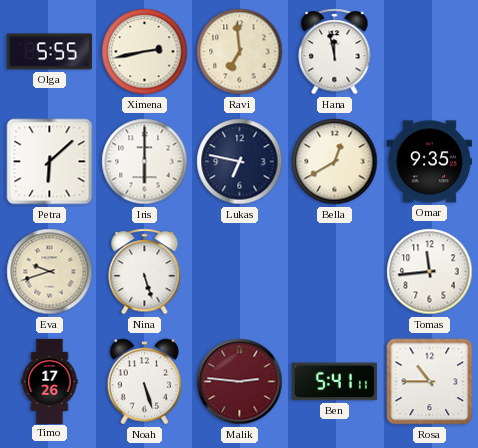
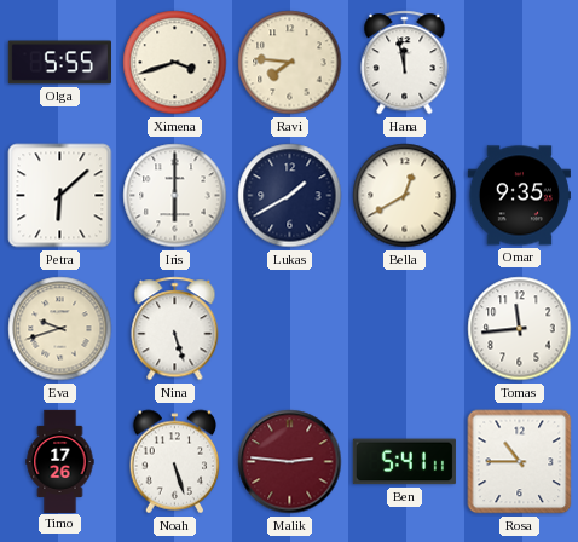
Ximena: 2:43 -> 3:42 (175, 63)
Ravi: 6:59 -> 7:46 (290, 63)
Lukas: 6:47 -> 1:40 (290, 196)
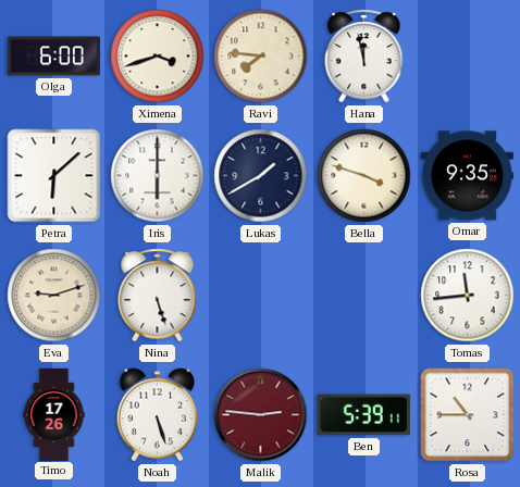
Olga: 5:55 -> 6:00 (53, 57)
Bella: 12:40 -> 3:48 (364, 176)
Eva: 9:42 -> 9:12 (54, 296)
Ben: 5:41 -> 5:39 (363, 415)
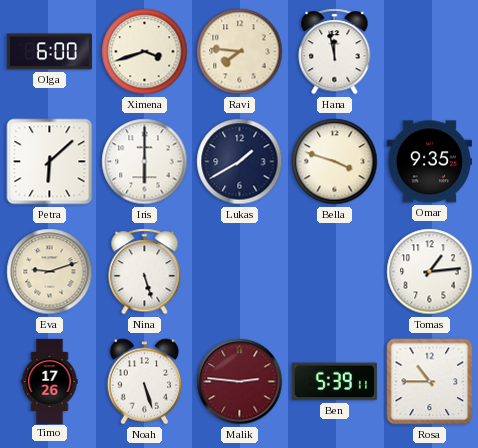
Tomas: 11:44 -> 1:14 (430, 272)
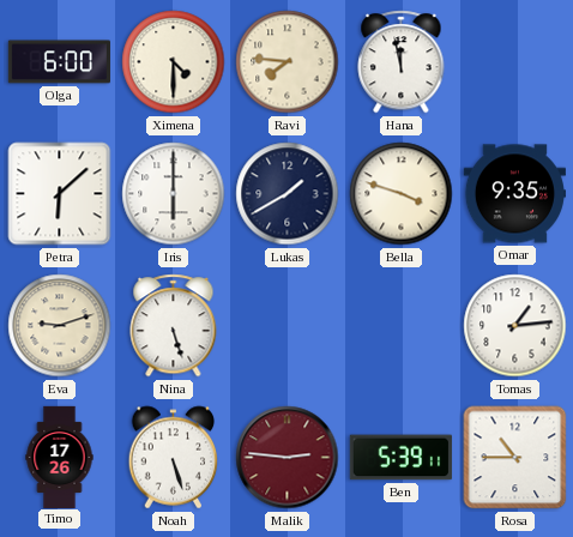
Ximena: 3:42 -> 4:30 (174, 62)
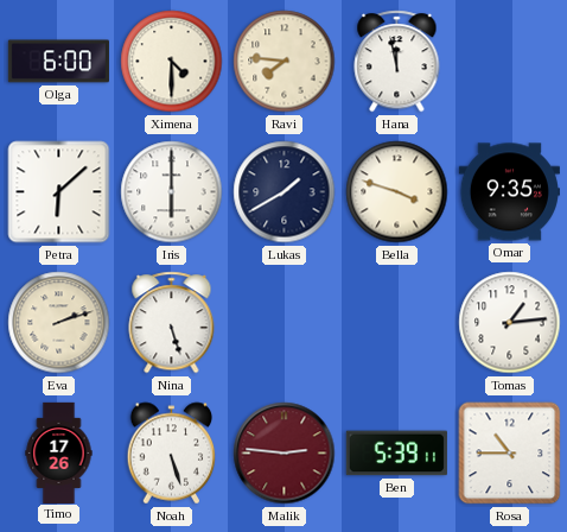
Eva: 9:12 -> 2:12 (59, 323)
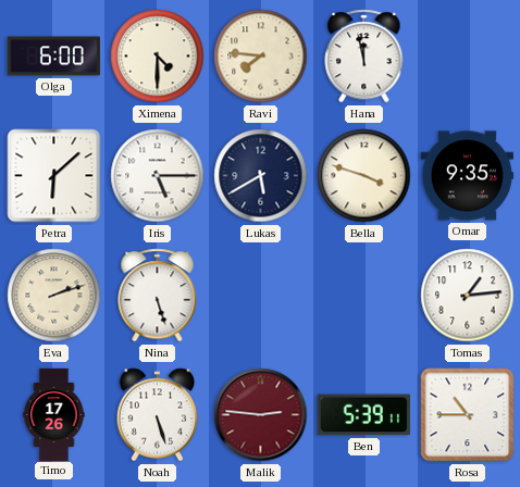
Iris: 6:00 -> 5:15 (158, 176)
Lukas: 1:40 -> 5:40 (261, 176)
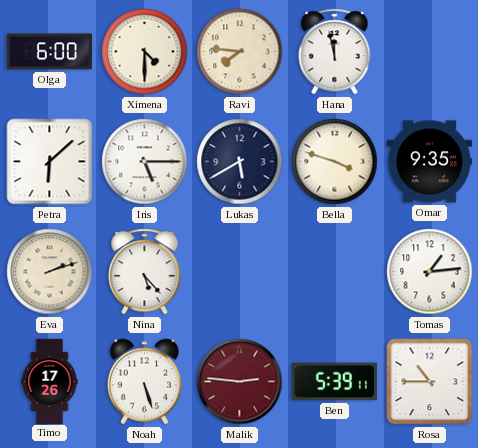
Nina: 5:27 -> 5:23 (145, 272)
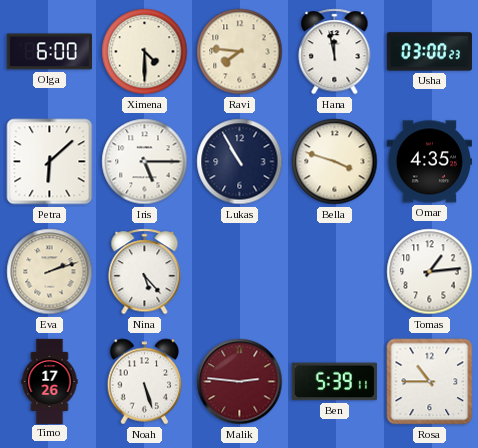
Usha: none -> 03:00 (429, 52)
Lukas: 5:40 -> 10:55 (240, 162)
Omar: 9:35 -> 4:35 (429, 162)
